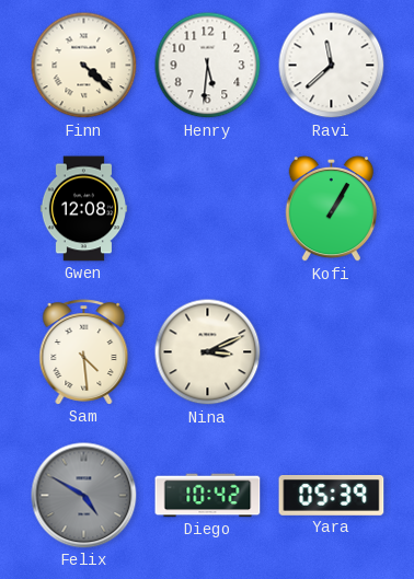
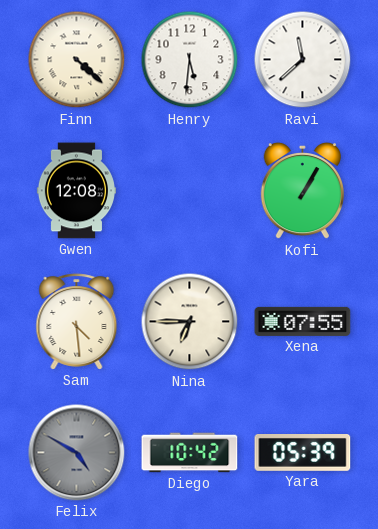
Nina: 3:11 -> 6:45 (190, 322)
Xena: none -> 07:55 (303, 321)
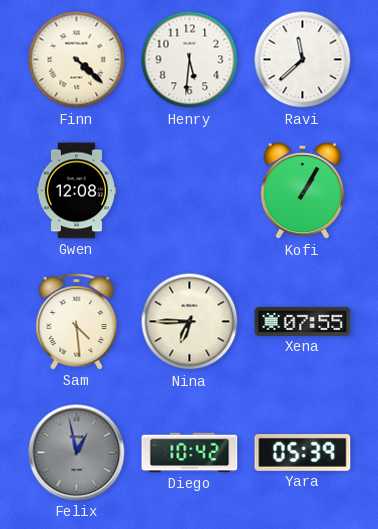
Felix: 4:50 -> 12:58 (77, 453)
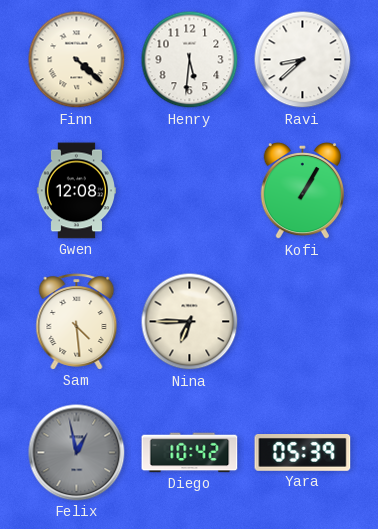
Ravi: 11:38 -> 8:38 (303, 60)
Xena: 07:55 -> none (303, 321)
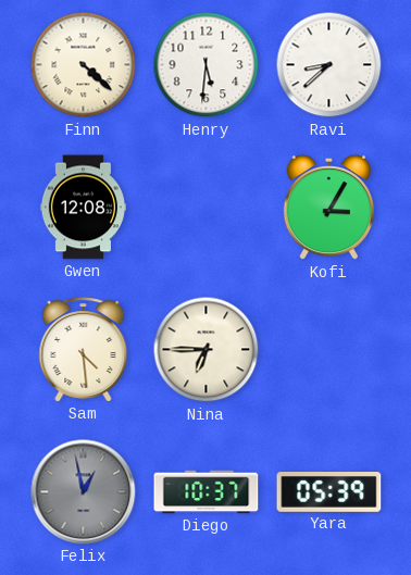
Kofi: 1:05 -> 3:05 (328, 208)
Diego: 10:42 -> 10:37 (207, 492)
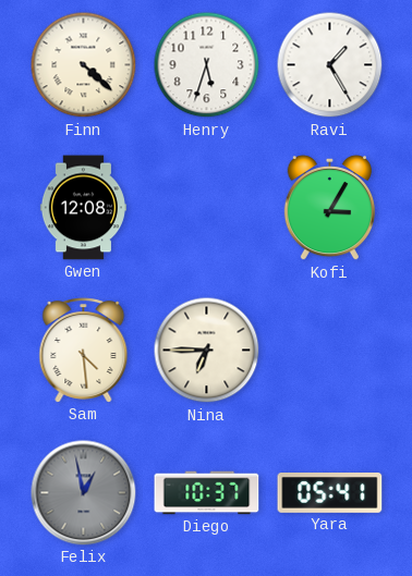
Henry: 5:31 -> 5:33 (207, 65)
Ravi: 8:38 -> 1:25 (330, 65)
Yara: 05:39 -> 05:41 (330, 493)
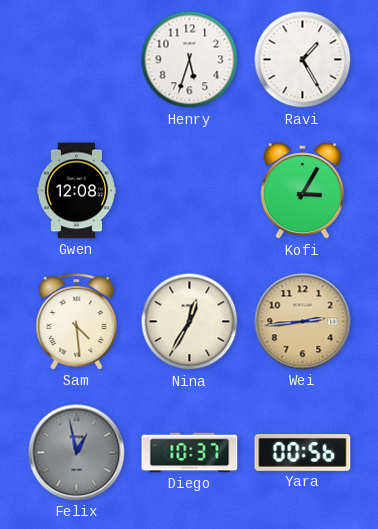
Finn: 4:22 -> none (84, 65)
Nina: 6:45 -> 12:35 (190, 322)
Wei: none -> 2:44 (303, 322)
Yara: 05:41 -> 00:56 (303, 453)
